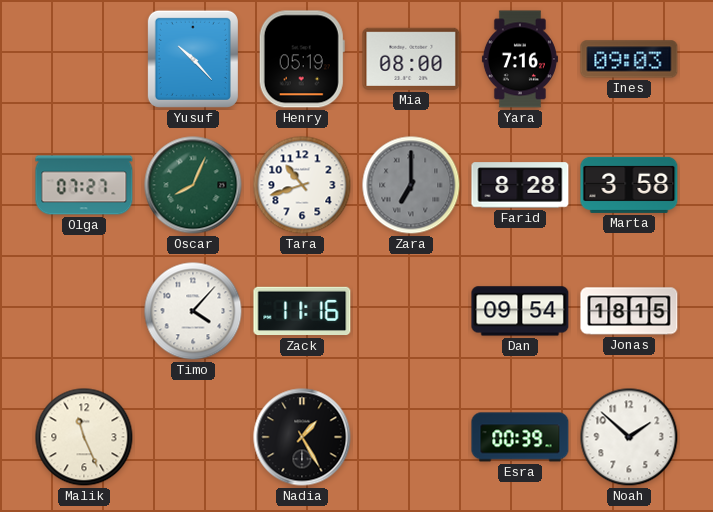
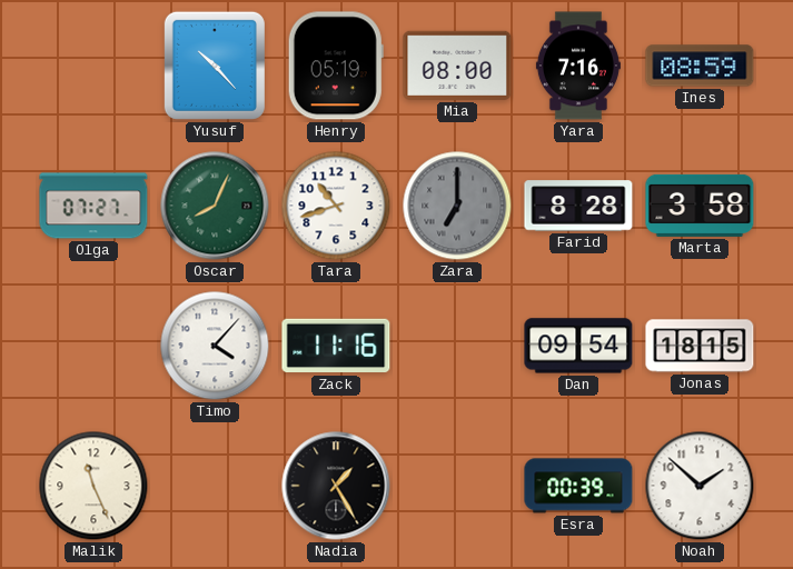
Ines: 09:03 -> 08:59 (700, 66)
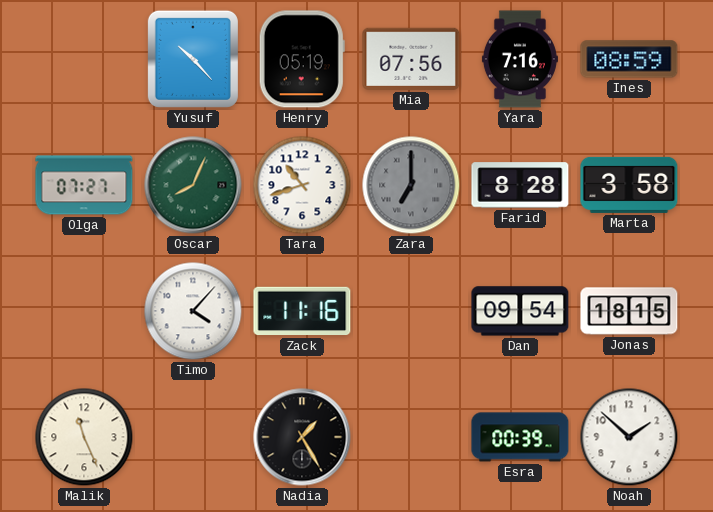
Mia: 08:00 -> 07:56 (411, 59)
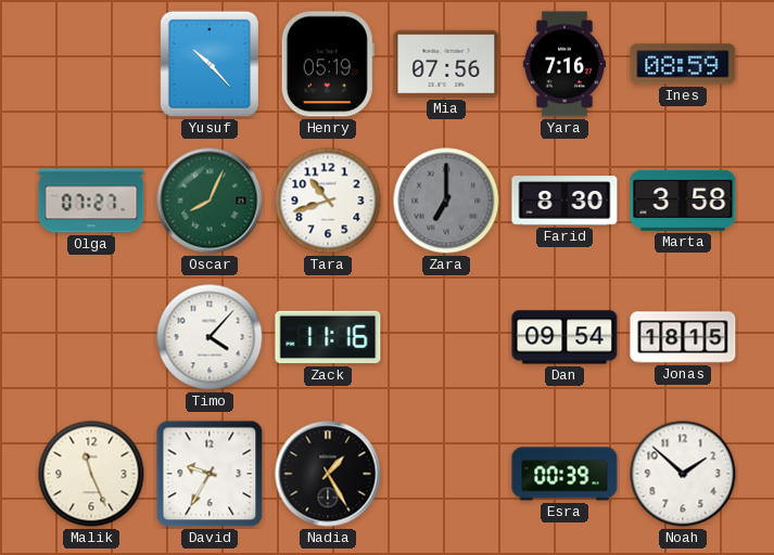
Farid: 8:28 -> 8:30 (564, 201)
David: none -> 9:35 (210, 474)
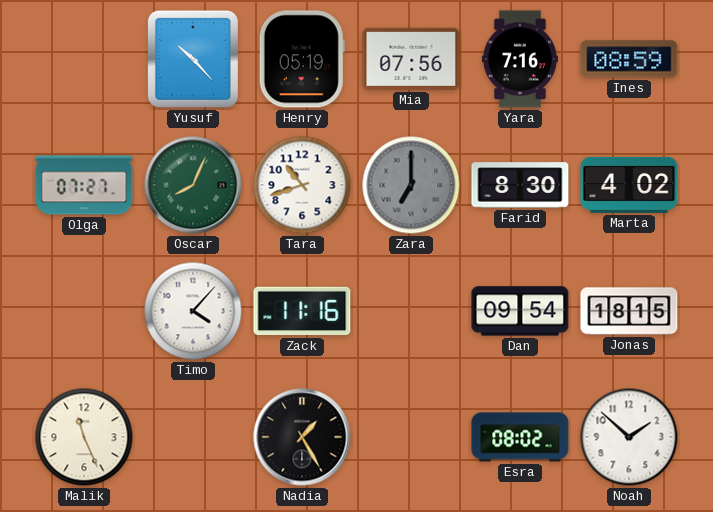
Marta: 3:58 -> 4:02 (629, 185)
David: 9:35 -> none (210, 474)
Esra: 00:39 -> 08:02 (520, 437)
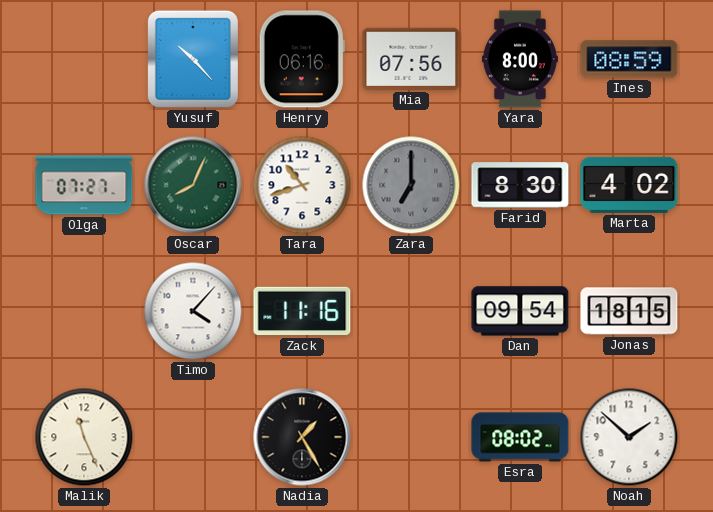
Henry: 05:19 -> 06:16 (302, 59)
Yara: 7:16 -> 8:00 (520, 59)
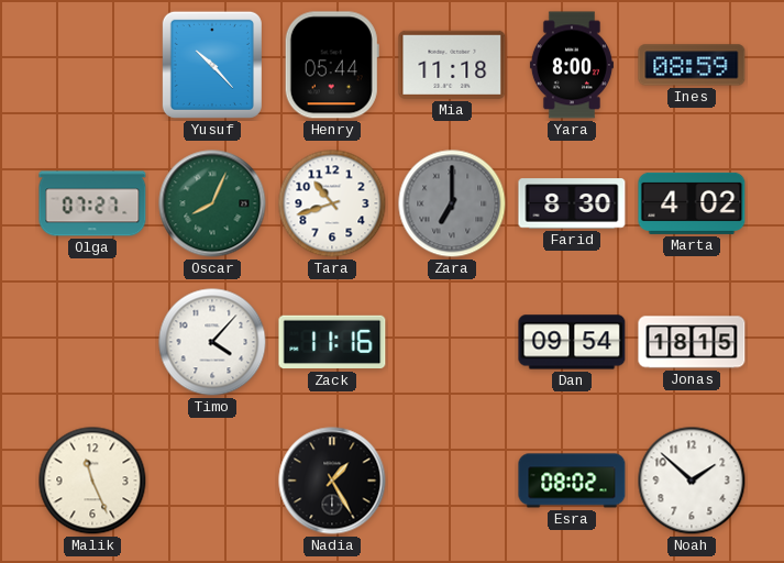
Henry: 06:16 -> 05:44 (332, 65)
Mia: 07:56 -> 11:18 (452, 65)
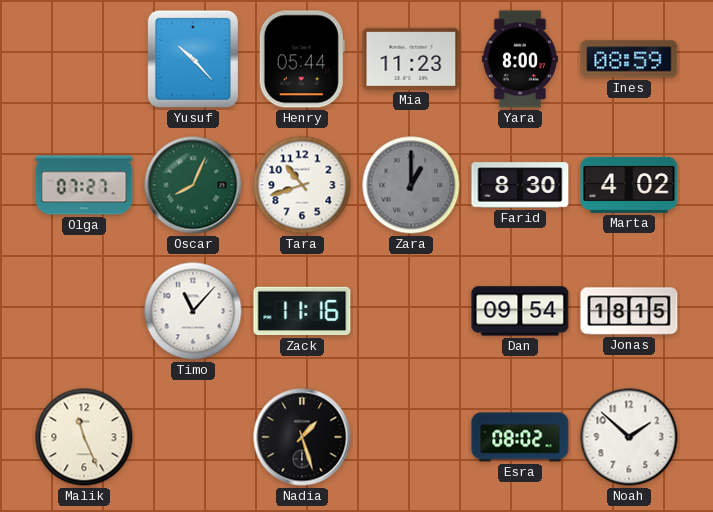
Mia: 11:18 -> 11:23 (411, 59)
Zara: 7:00 -> 1:00 (411, 185)
Timo: 4:07 -> 11:07 (193, 311)
Nadia: 1:25 -> 1:27 (302, 437)
